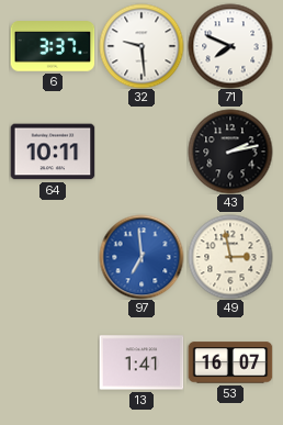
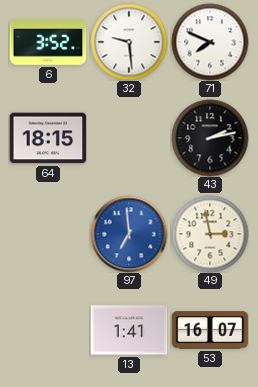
6: 3:37 -> 3:52 (48, 42)
64: 10:11 -> 18:15 (48, 138)
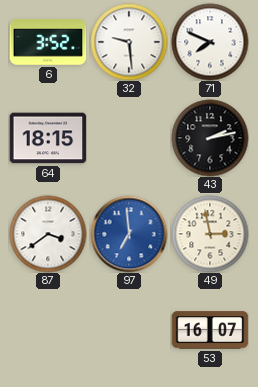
87: none -> 3:39 (48, 234)
13: 1:41 -> none (129, 330)
